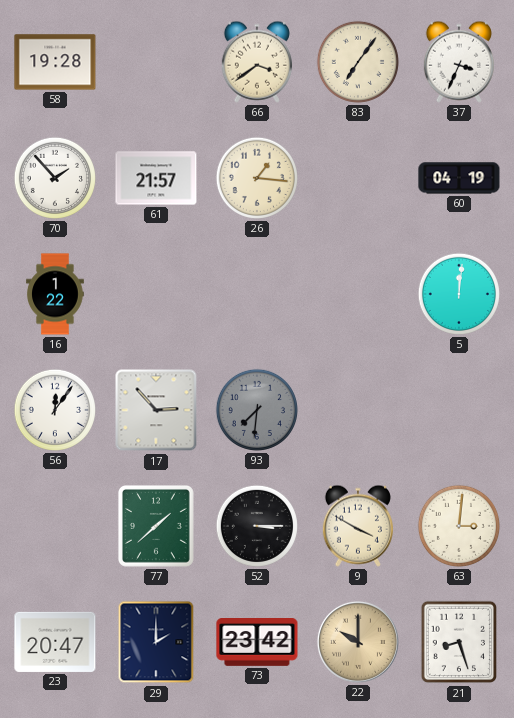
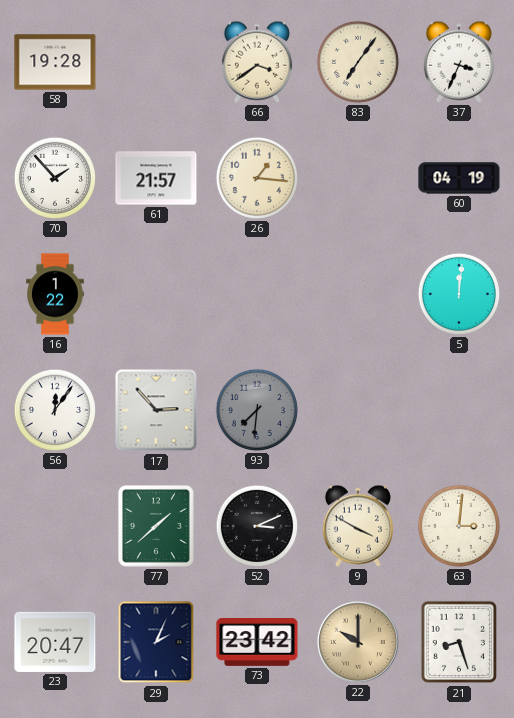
52: 3:15 -> 3:11 (257, 526)
29: 2:00 -> 2:04 (156, 642)
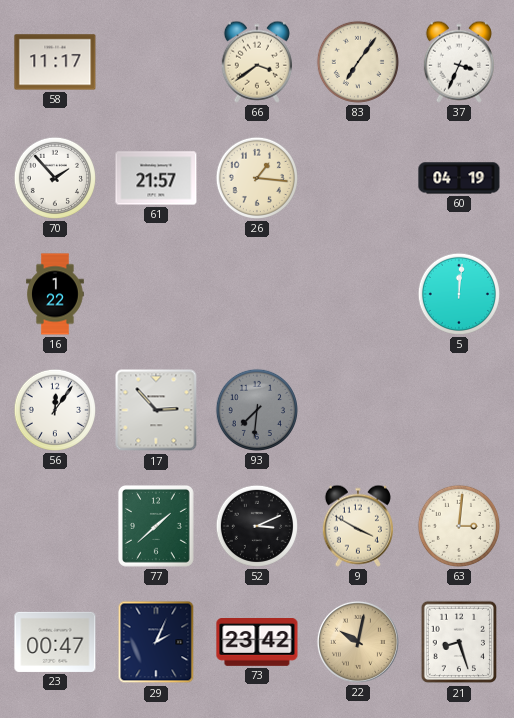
58: 19:28 -> 11:17 (55, 62)
23: 20:47 -> 00:47 (55, 642)
22: 10:00 -> 10:02 (358, 642)
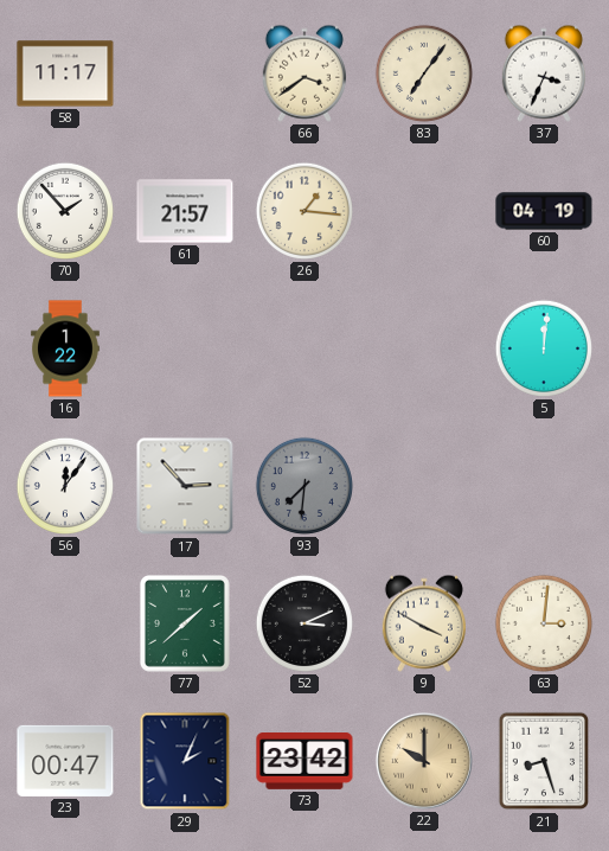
22: 10:02 -> 10:00 (424, 761)
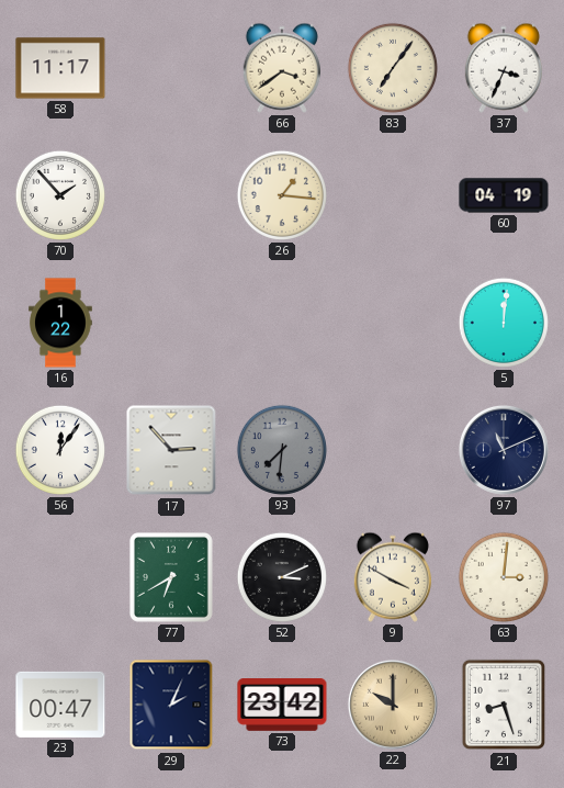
61: 21:57 -> none (185, 211)
97: none -> 11:11 (504, 450)
77: 1:38 -> 6:40 (171, 578)
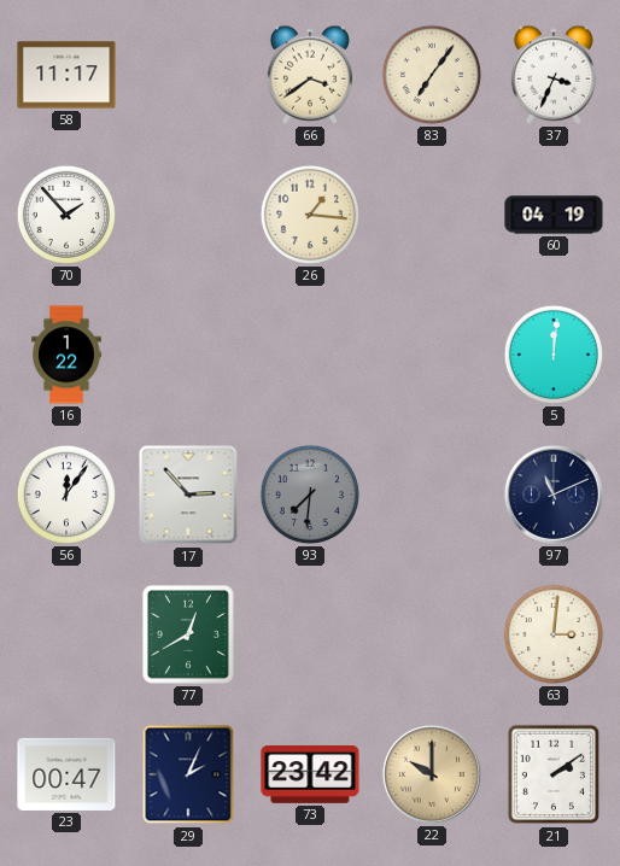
77: 6:40 -> 12:40 (188, 636)
52: 3:11 -> none (282, 577)
9: 3:50 -> none (393, 577)
21: 8:27 -> 2:09 (552, 774)
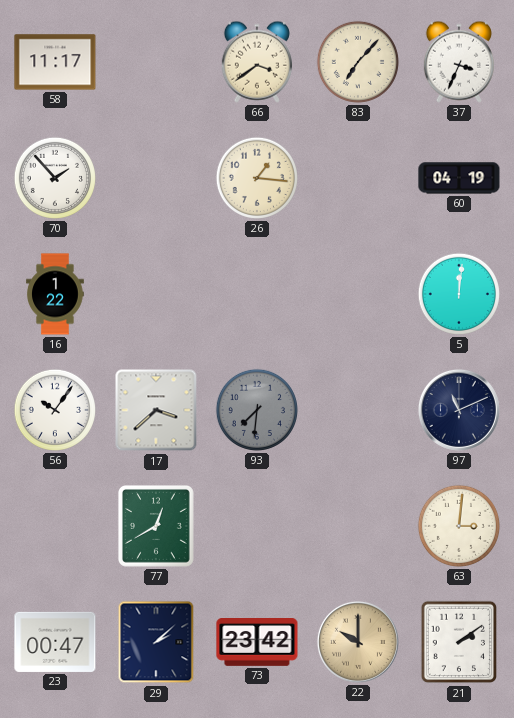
83: 7:06 -> 7:07 (358, 62)
56: 12:06 -> 10:06 (55, 410)
17: 2:53 -> 3:38 (156, 410)
29: 2:04 -> 2:08 (156, 642)
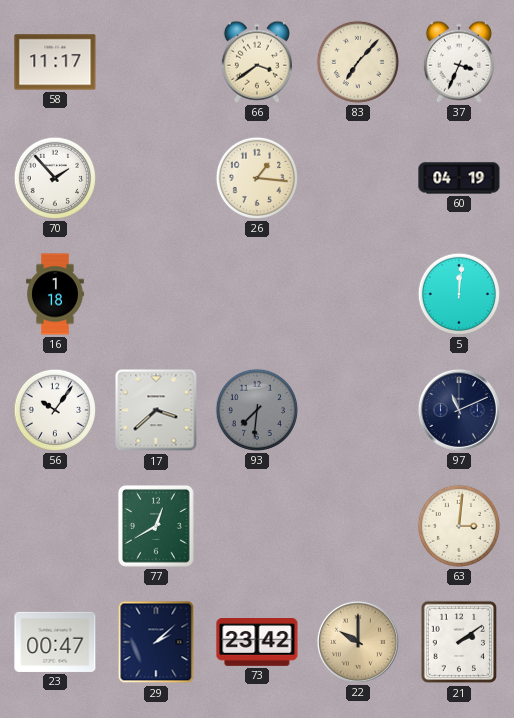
16: 1:22 -> 1:18 (55, 294)
